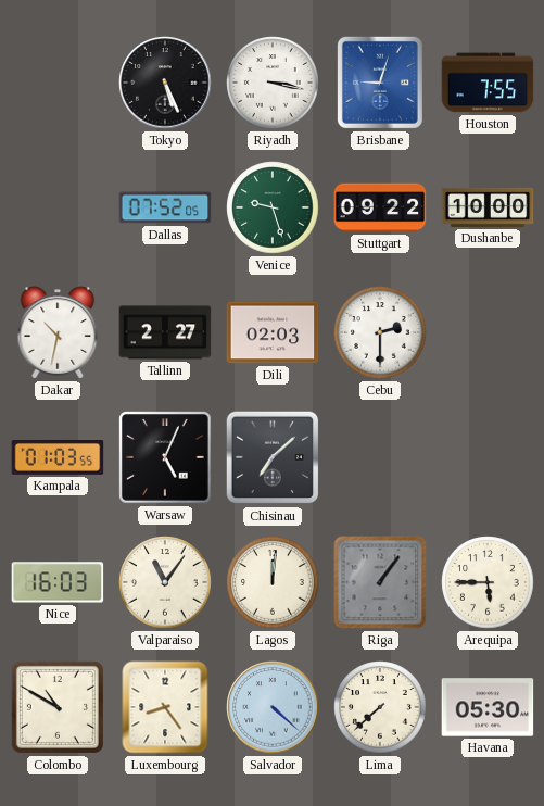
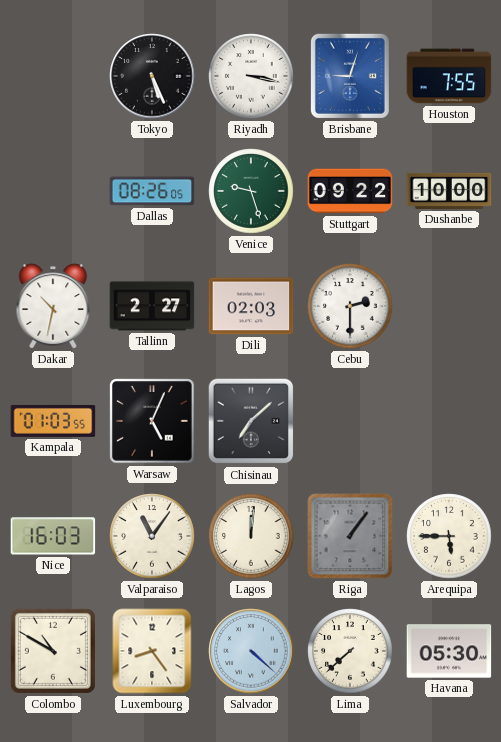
Dallas: 07:52 -> 08:26 (152, 191)
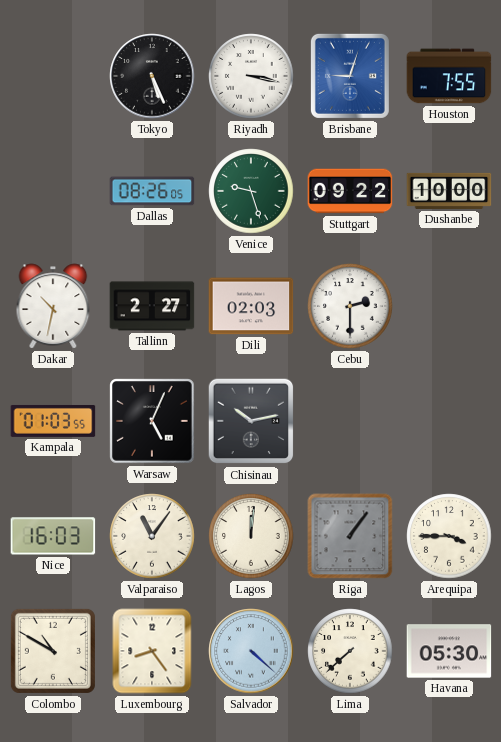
Chisinau: 7:08 -> 10:13 (251, 421)
Arequipa: 5:45 -> 3:45 (449, 536)
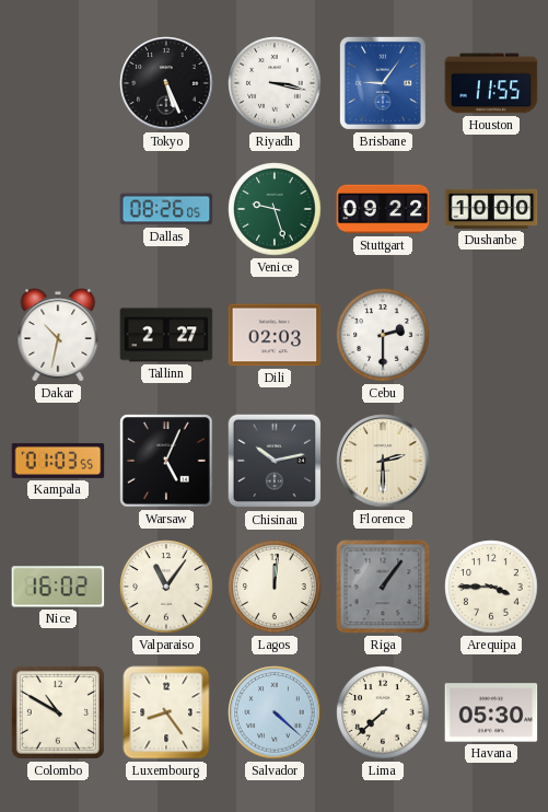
Brisbane: 9:03 -> 9:06 (383, 83)
Houston: 7:55 -> 11:55 (491, 83)
Florence: none -> 2:30 (383, 461)
Nice: 16:03 -> 16:02 (58, 587)
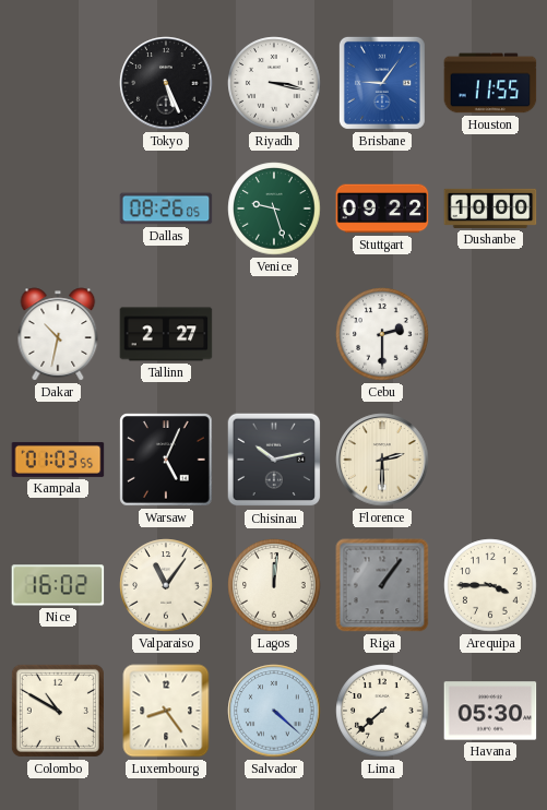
Dili: 02:03 -> none (275, 335)
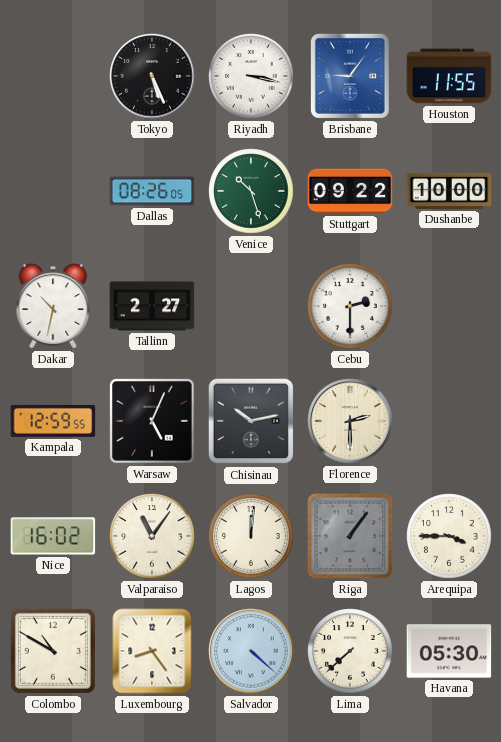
Venice: 9:27 -> 10:27 (251, 191)
Kampala: 01:03 -> 12:59 (53, 421)
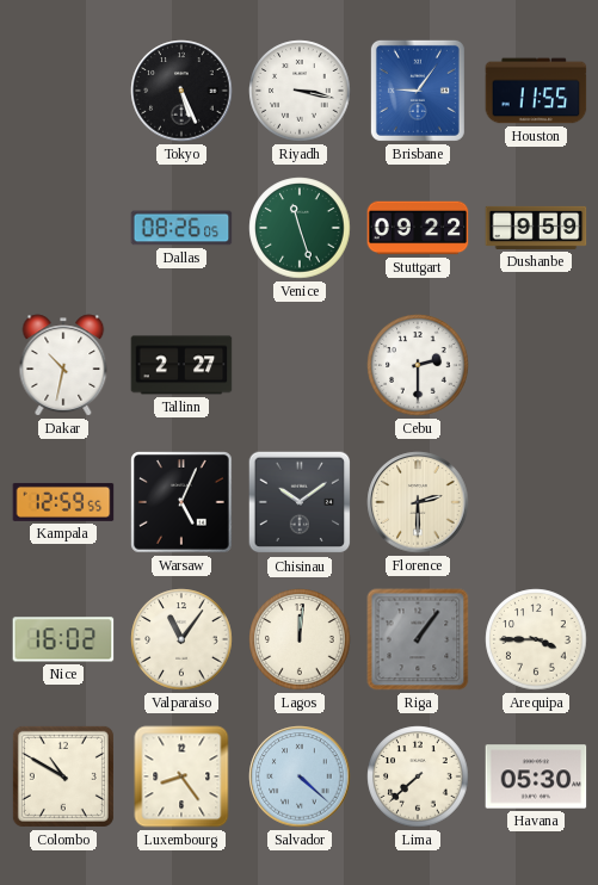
Venice: 10:27 -> 11:27 (300, 228)
Dushanbe: 10:00 -> 9:59 (536, 228)
Chisinau: 10:13 -> 10:09 (300, 502)
